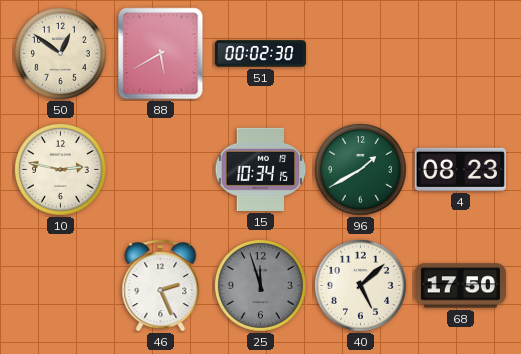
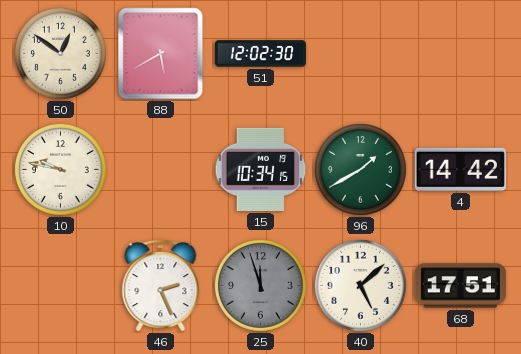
51: 00:02 -> 12:02 (260, 54)
10: 2:47 -> 9:47 (60, 169)
4: 08:23 -> 14:42 (460, 169)
68: 17:50 -> 17:51 (460, 286)
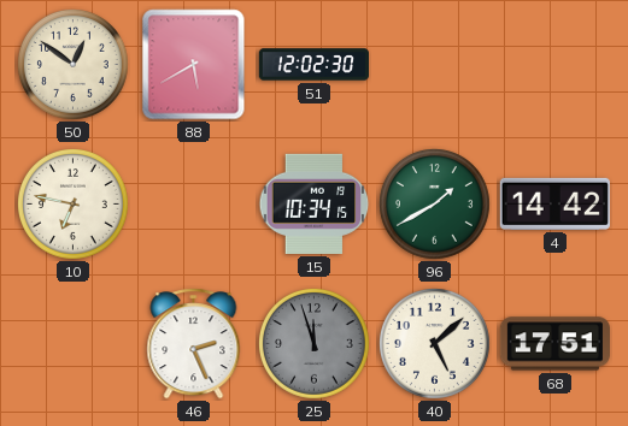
10: 9:47 -> 6:47 (72, 203)
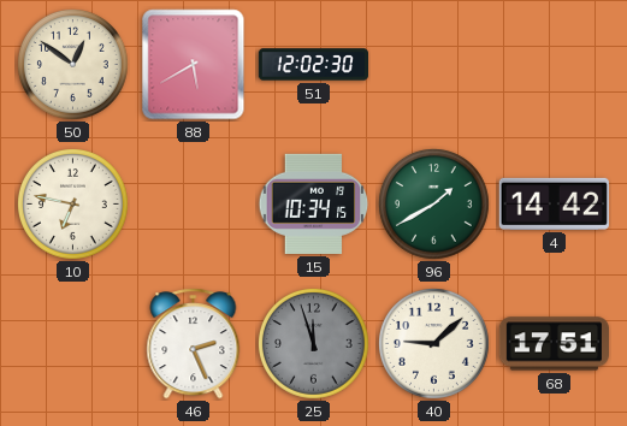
40: 5:08 -> 9:08 (433, 343)
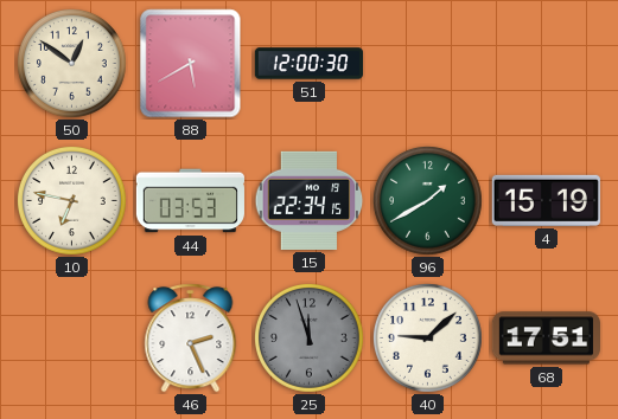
51: 12:02 -> 12:00 (308, 64)
44: none -> 03:53 (190, 201)
15: 10:34 -> 22:34 (310, 200)
4: 14:42 -> 15:19 (546, 200)
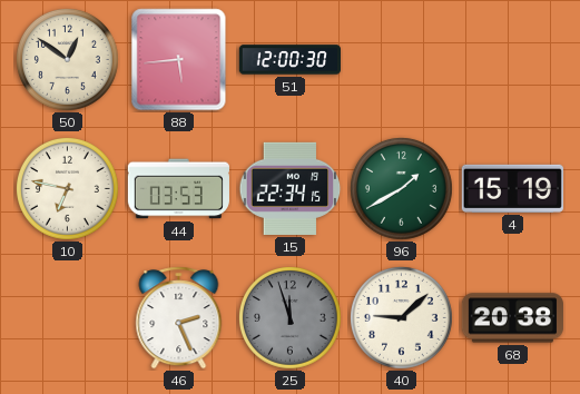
88: 5:40 -> 5:44 (179, 60)
68: 17:51 -> 20:38 (512, 318)
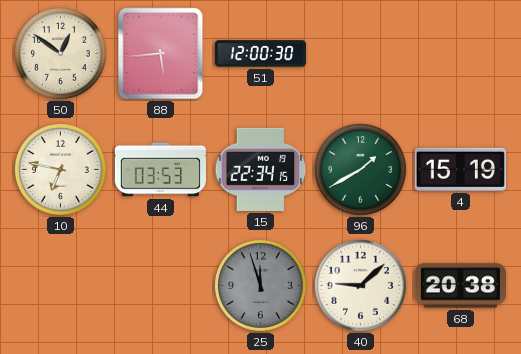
46: 2:26 -> none (179, 318)
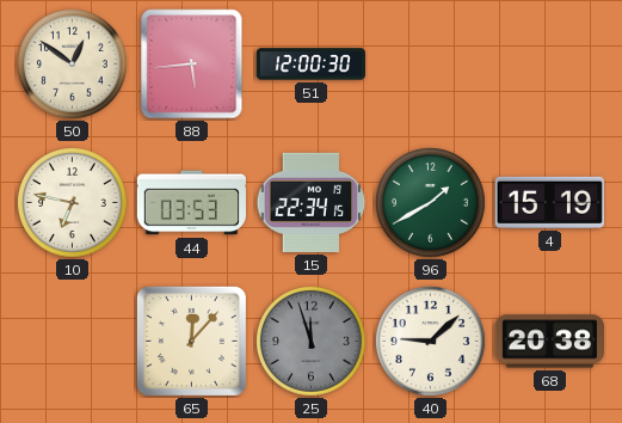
65: none -> 12:07 (191, 341)
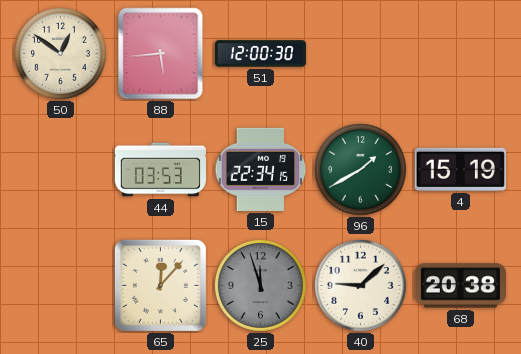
10: 6:47 -> none (72, 202)
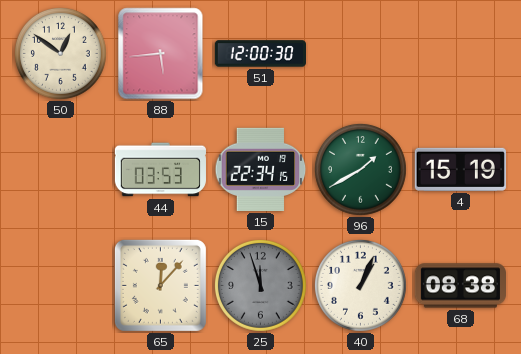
40: 9:08 -> 1:04 (360, 285)
68: 20:38 -> 08:38 (460, 286)
